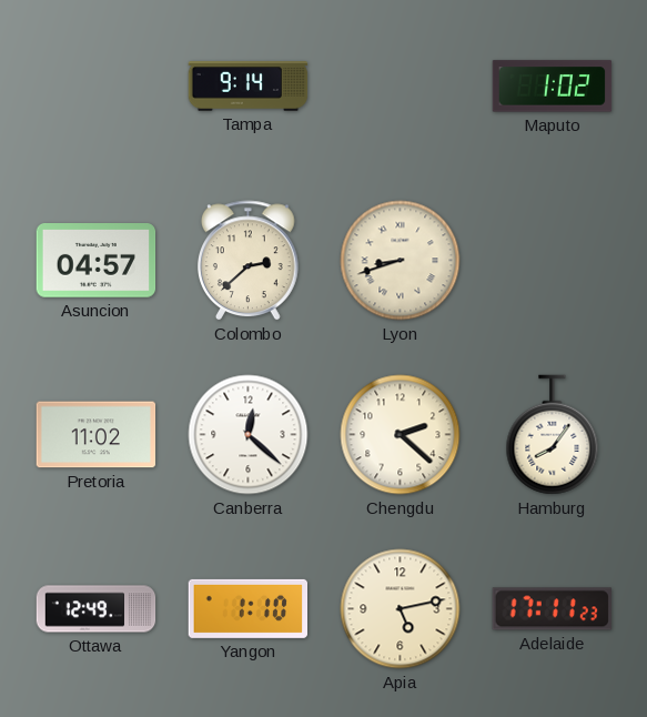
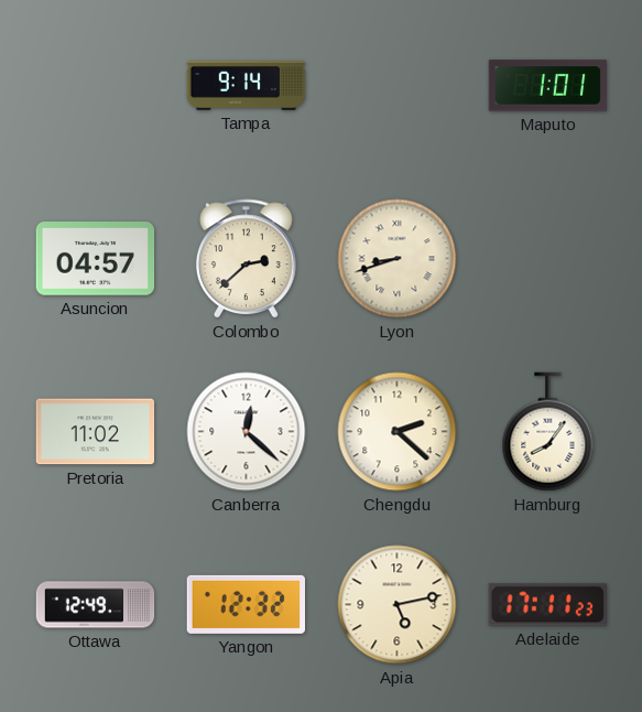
Maputo: 1:02 -> 1:01 (548, 86)
Yangon: 1:10 -> 12:32 (247, 604)
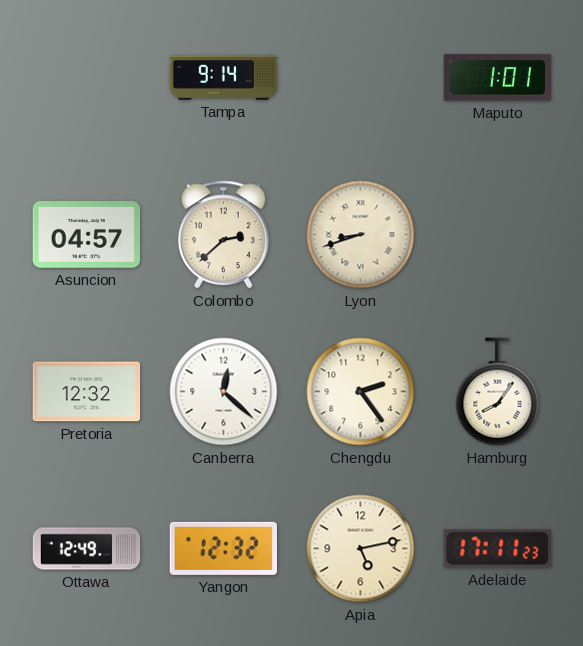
Pretoria: 11:02 -> 12:32 (87, 392)
Chengdu: 2:22 -> 2:24 (361, 392)
